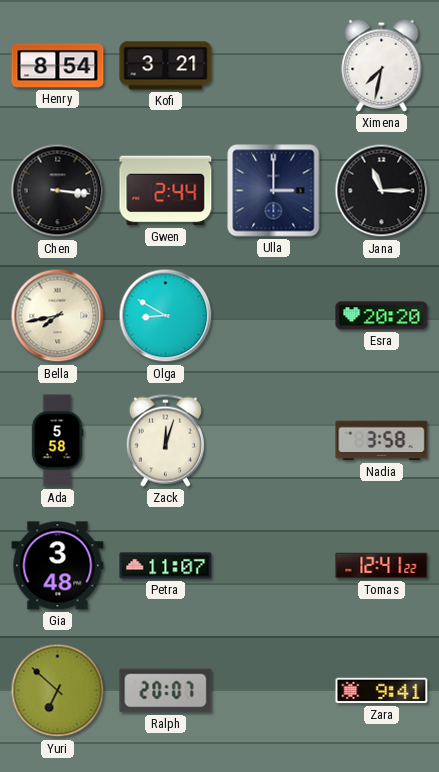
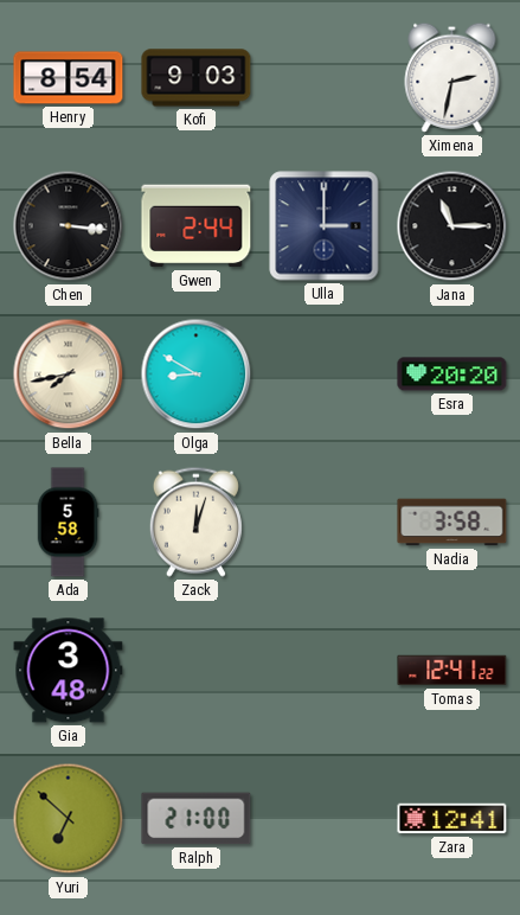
Kofi: 3:21 -> 9:03 (197, 78)
Ximena: 7:32 -> 2:32 (452, 77)
Petra: 11:07 -> none (166, 566)
Ralph: 20:07 -> 21:00 (197, 819)
Zara: 9:41 -> 12:41 (452, 819)
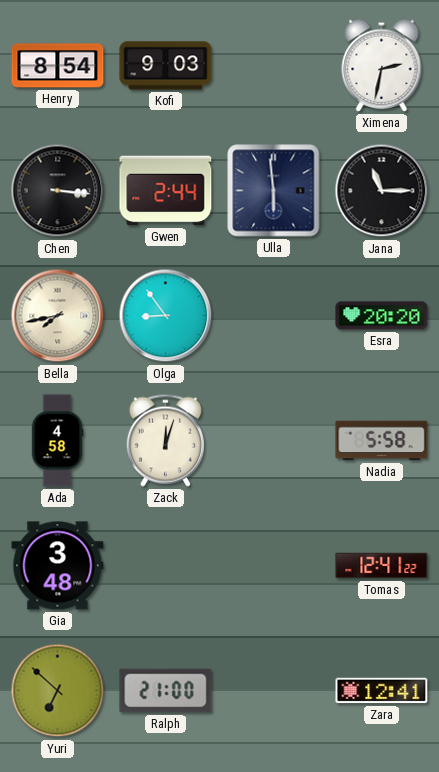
Ulla: 3:00 -> 5:59 (274, 191)
Olga: 8:50 -> 8:54 (166, 316)
Ada: 5:58 -> 4:58 (57, 441)
Nadia: 3:58 -> 5:58 (382, 441)
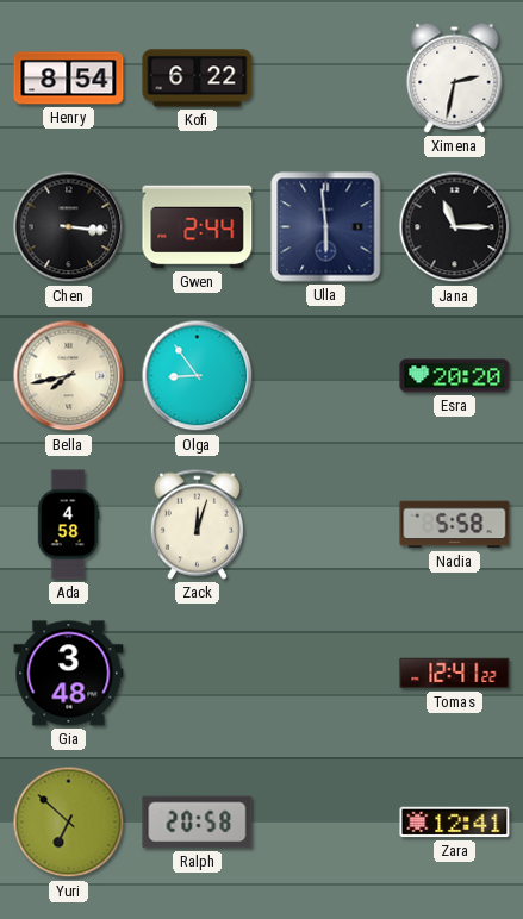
Kofi: 9:03 -> 6:22 (198, 79)
Ralph: 21:00 -> 20:58 (198, 823)
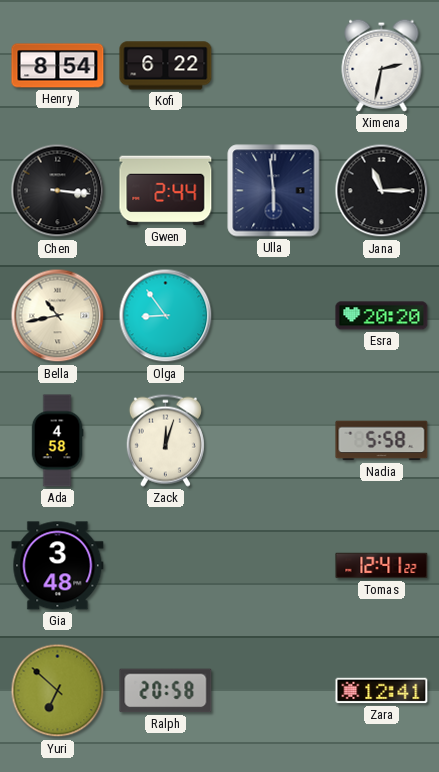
Bella: 7:43 -> 10:43 (58, 316)
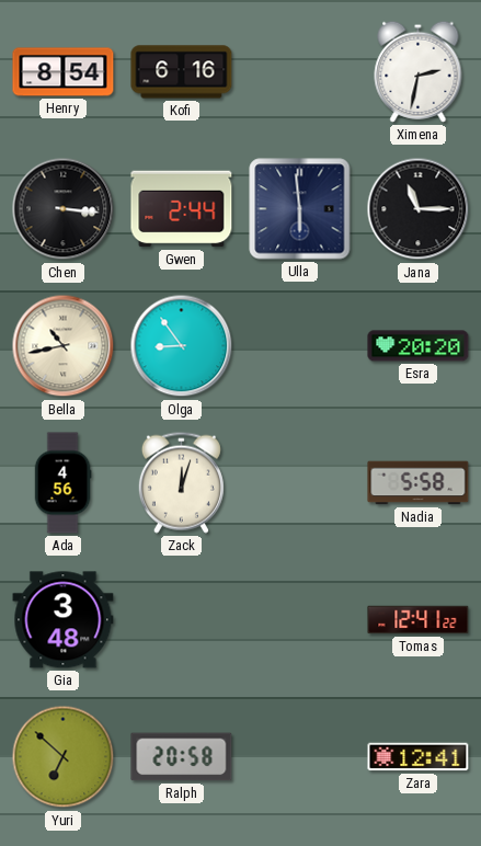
Kofi: 6:22 -> 6:16 (182, 72)
Ada: 4:58 -> 4:56 (62, 483)
